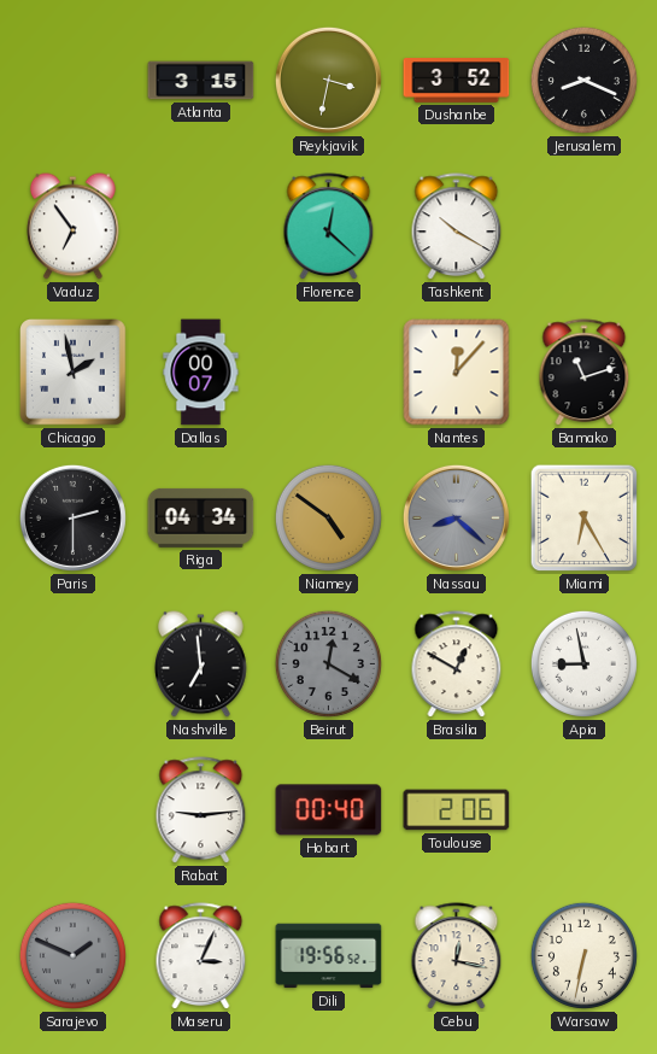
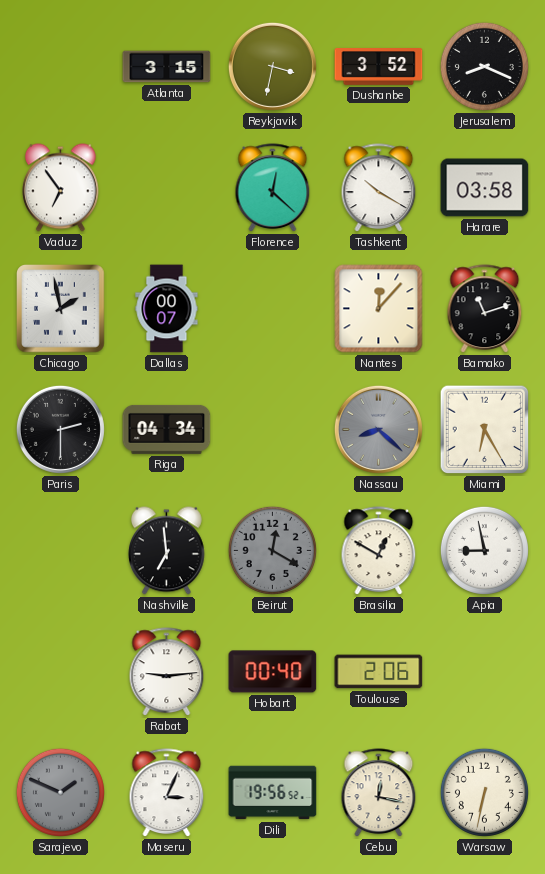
Harare: none -> 03:58 (485, 188)
Niamey: 4:51 -> none (328, 517)
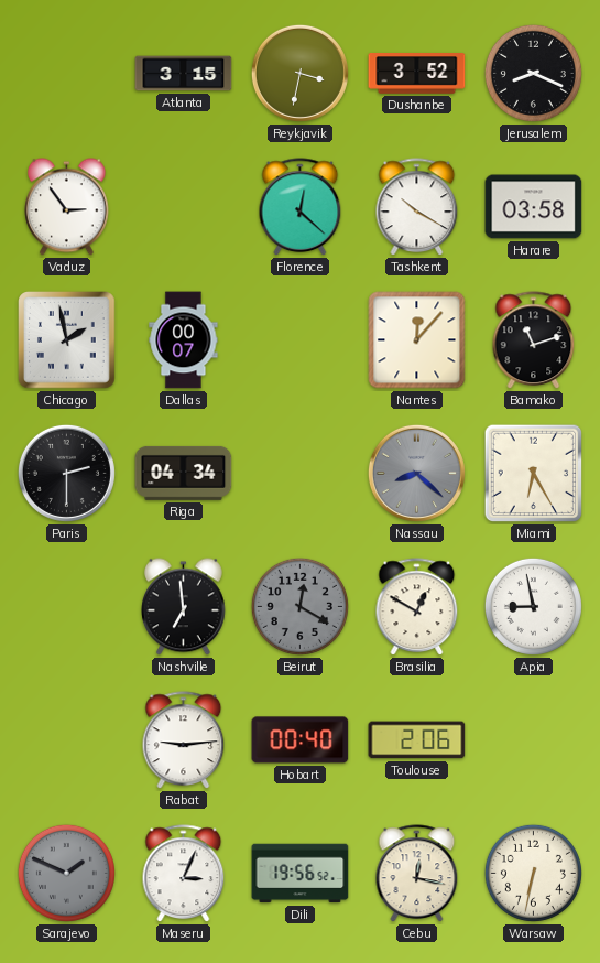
Vaduz: 6:54 -> 2:54 (67, 207)
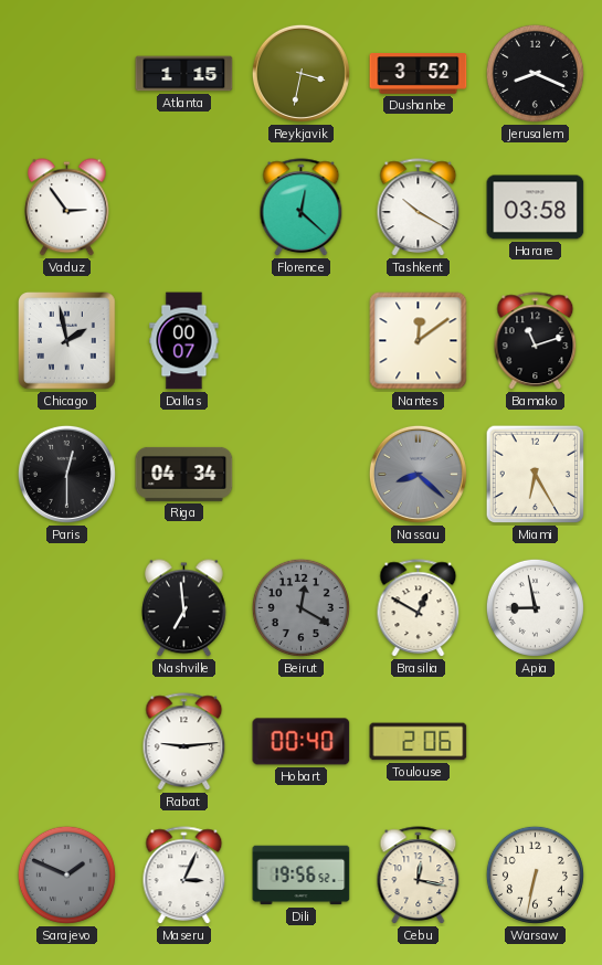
Atlanta: 3:15 -> 1:15 (184, 74)
Nantes: 12:07 -> 12:09 (419, 341)
Paris: 2:30 -> 12:30 (66, 474)
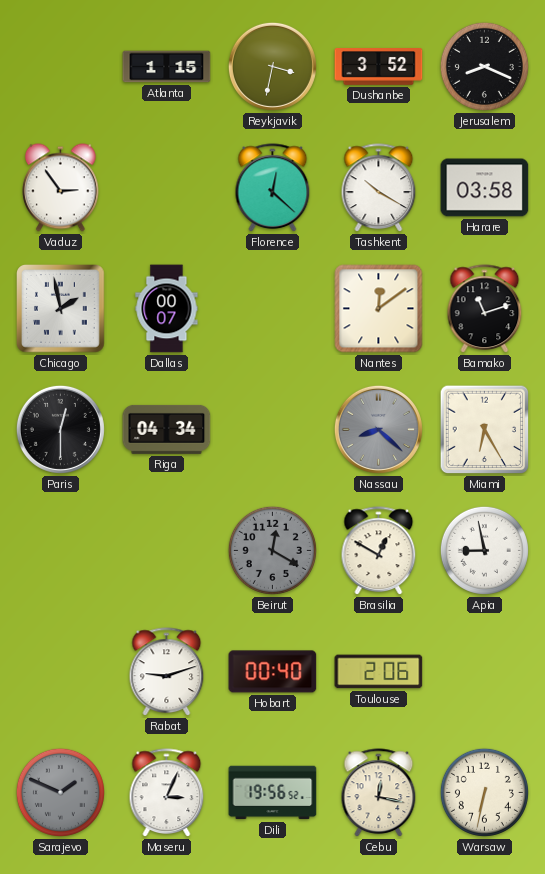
Nashville: 6:59 -> none (184, 608)
Rabat: 9:14 -> 9:12 (167, 672)
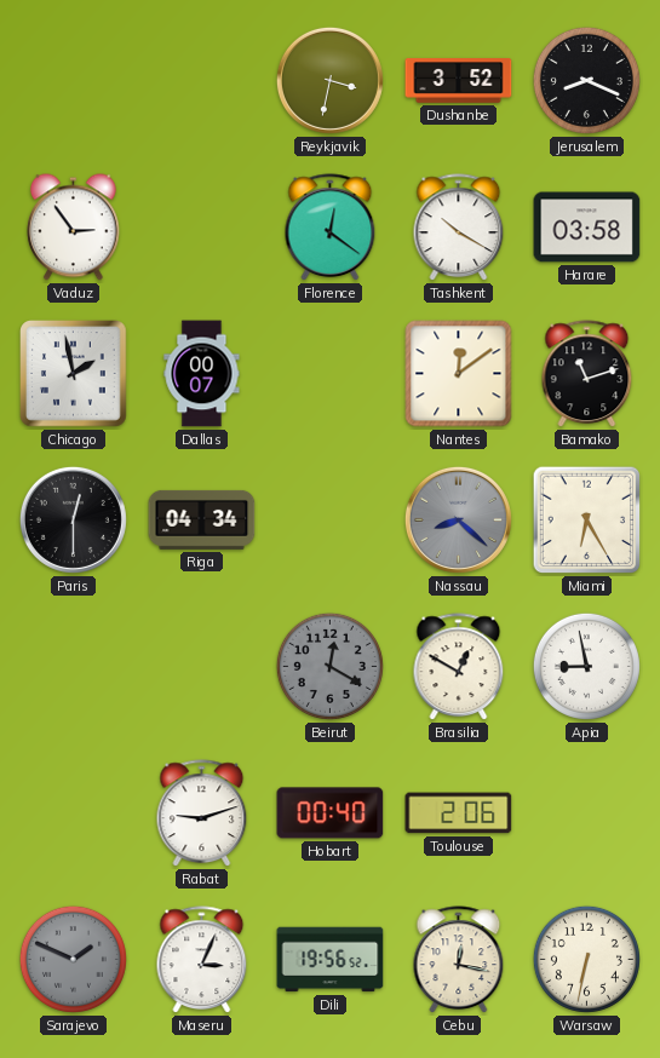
Atlanta: 1:15 -> none (167, 67)
Florence: 12:22 -> 12:21 (331, 228)
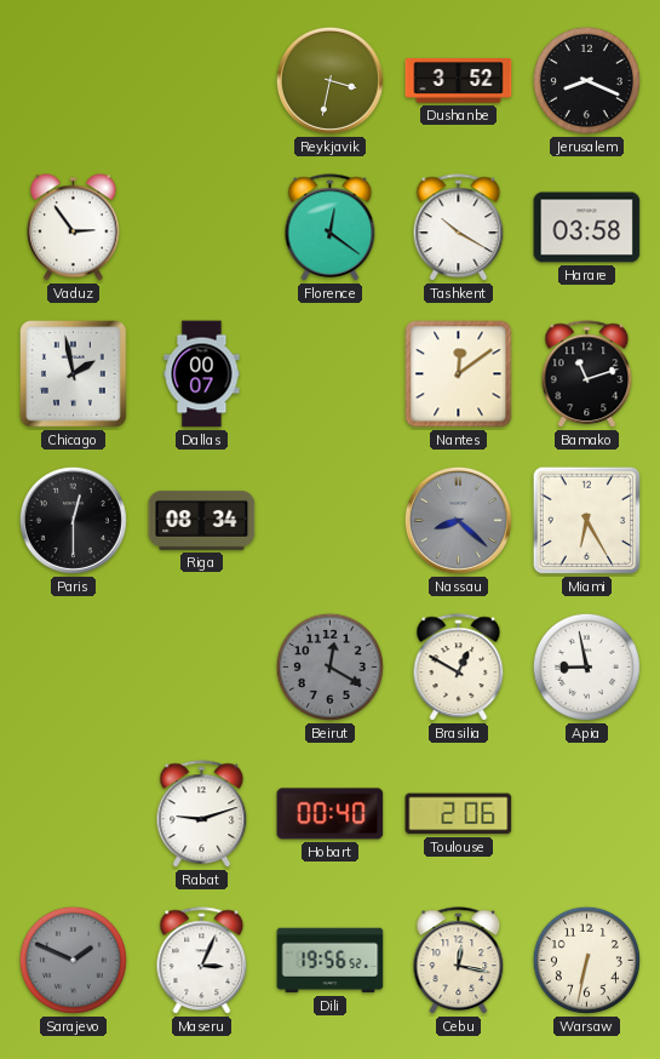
Riga: 04:34 -> 08:34 (202, 520)
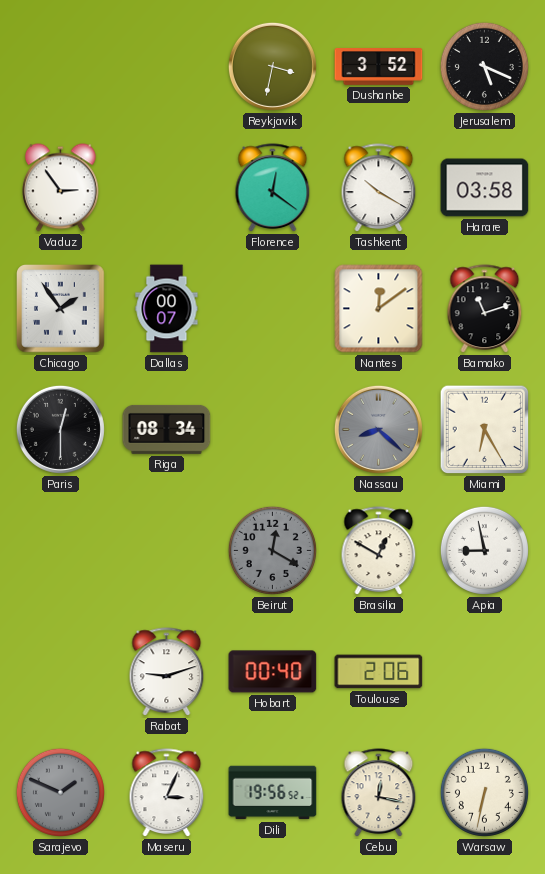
Jerusalem: 8:19 -> 5:19 (484, 66)
Chicago: 1:58 -> 1:54 (61, 309)
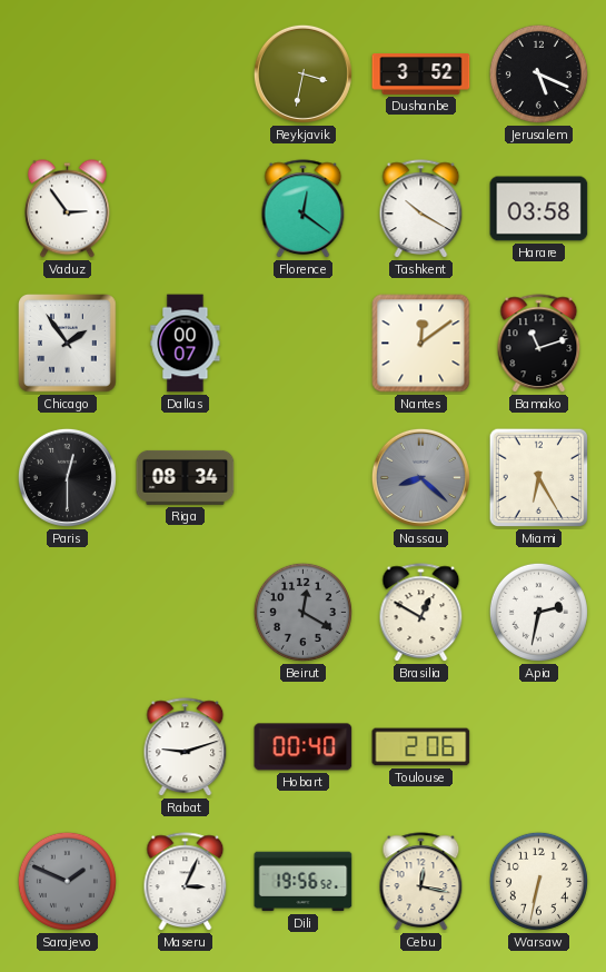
Apia: 8:58 -> 2:32 (538, 612)
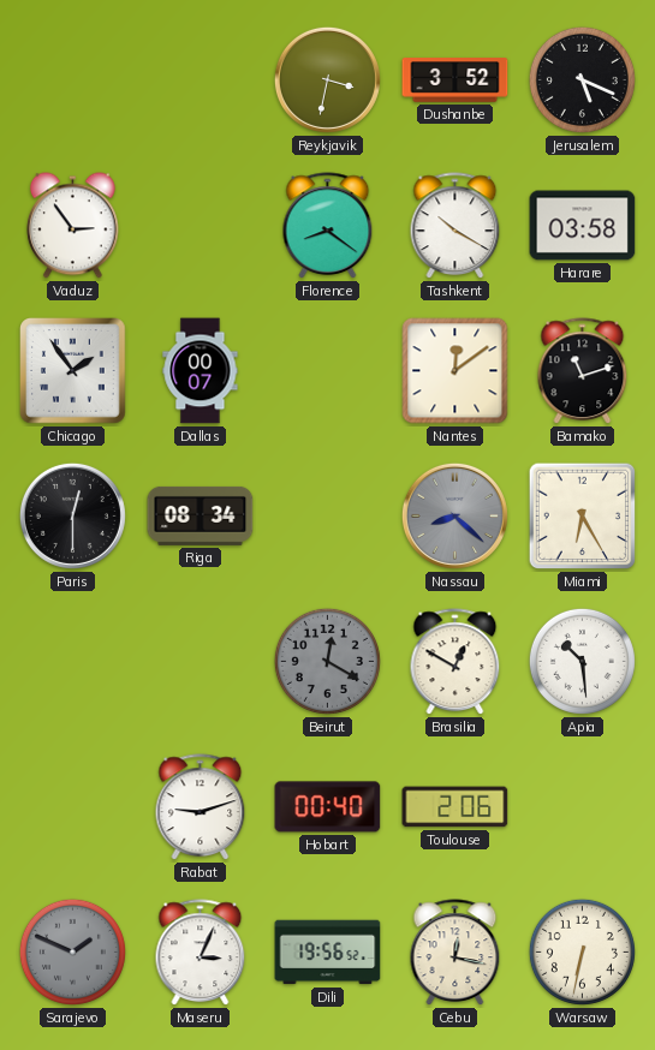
Florence: 12:21 -> 8:21 (328, 226)
Apia: 2:32 -> 10:29 (582, 661)
